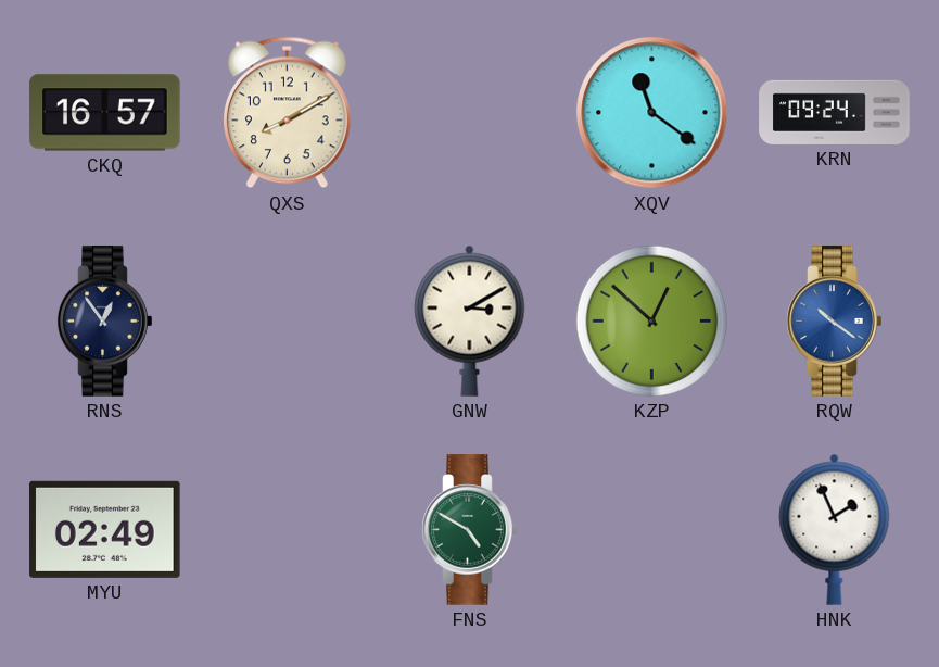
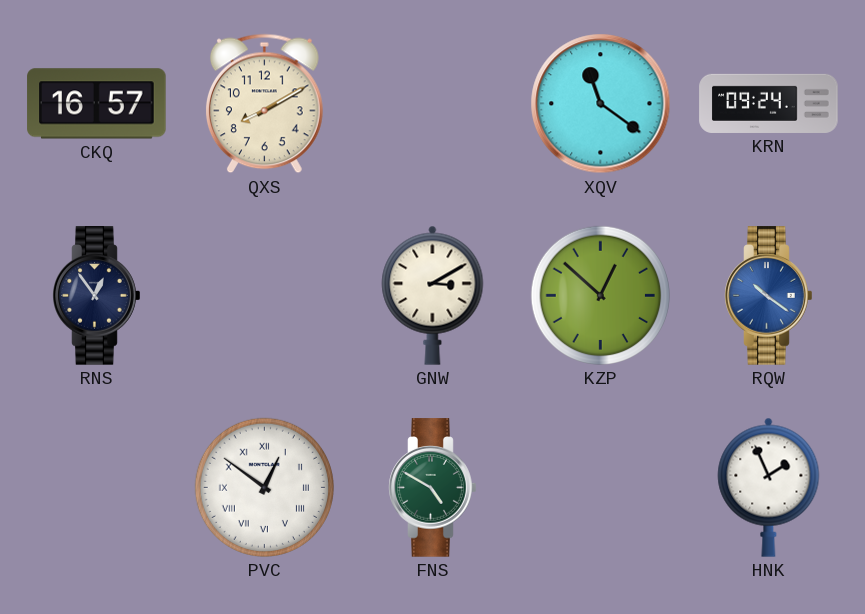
MYU: 02:49 -> none (105, 529)
PVC: none -> 12:51 (264, 487)
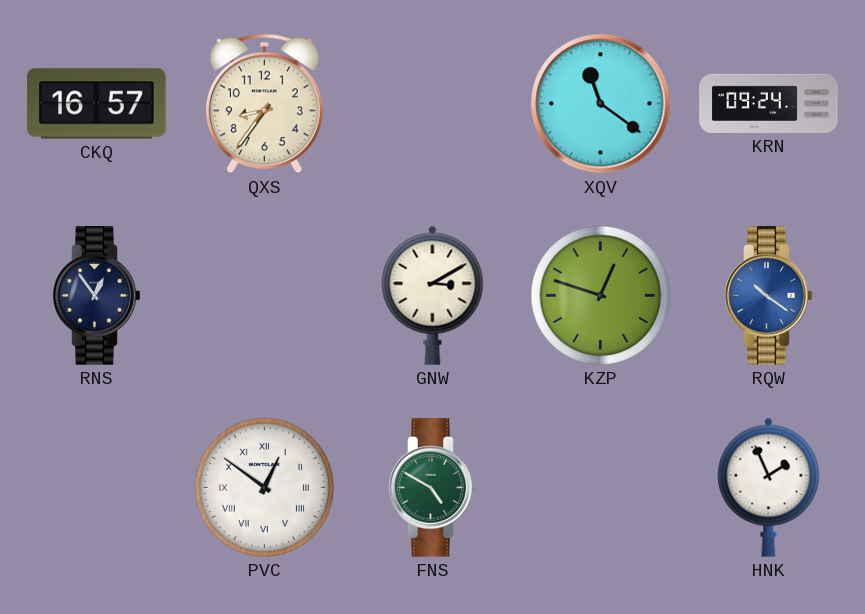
QXS: 8:10 -> 8:36 (264, 104)
KZP: 12:52 -> 12:48 (600, 295)
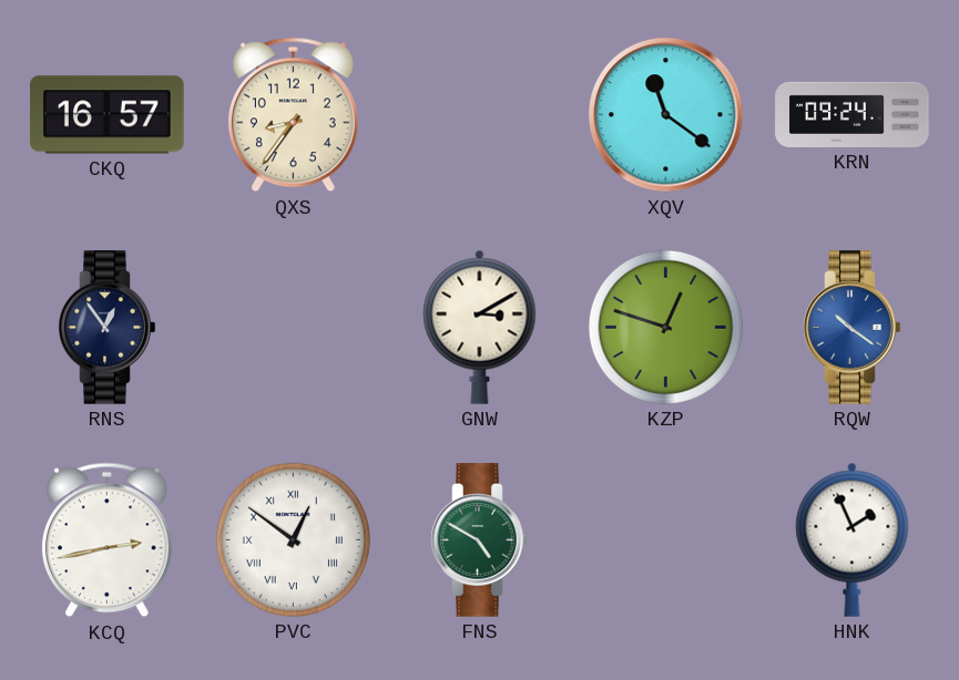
KCQ: none -> 2:43 (106, 540)
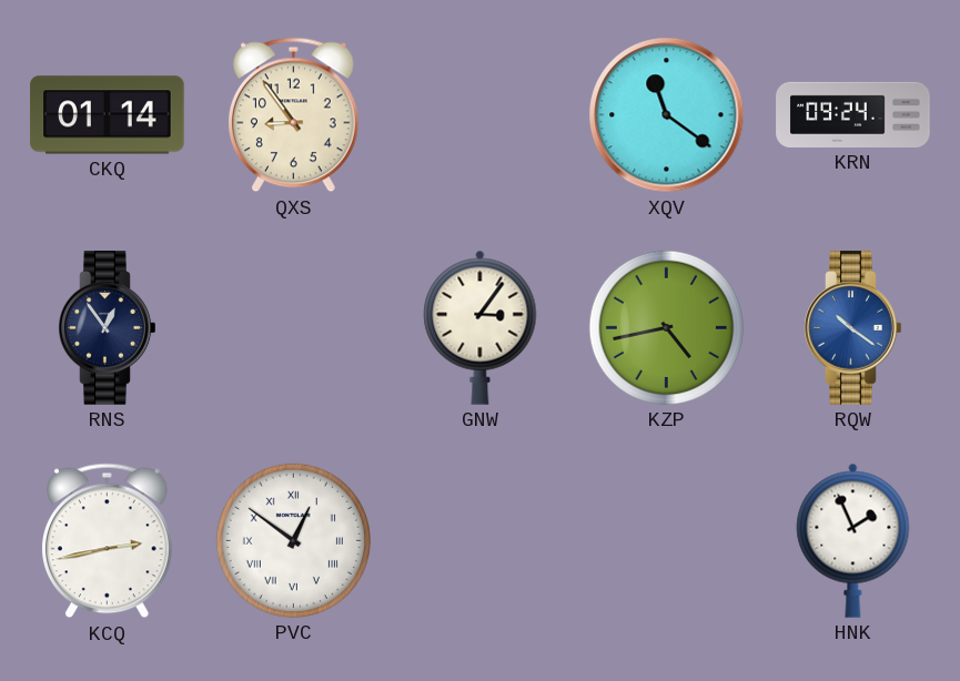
CKQ: 16:57 -> 01:14 (108, 115)
QXS: 8:36 -> 8:54 (293, 115)
GNW: 3:10 -> 3:06 (481, 327)
KZP: 12:48 -> 4:43 (666, 327)
FNS: 4:50 -> none (480, 540)
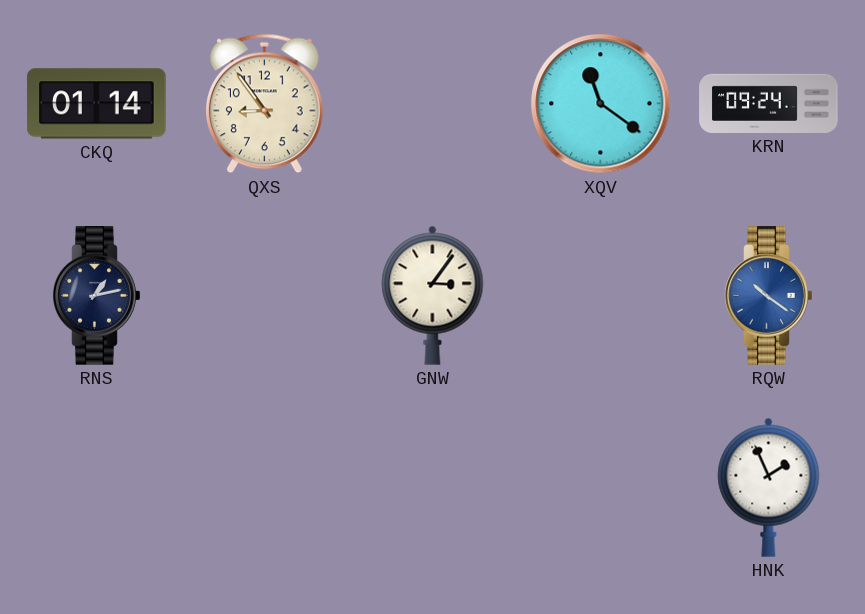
RNS: 12:54 -> 1:13 (97, 296)
KZP: 4:43 -> none (666, 327)
KCQ: 2:43 -> none (107, 541)
PVC: 12:51 -> none (293, 540)
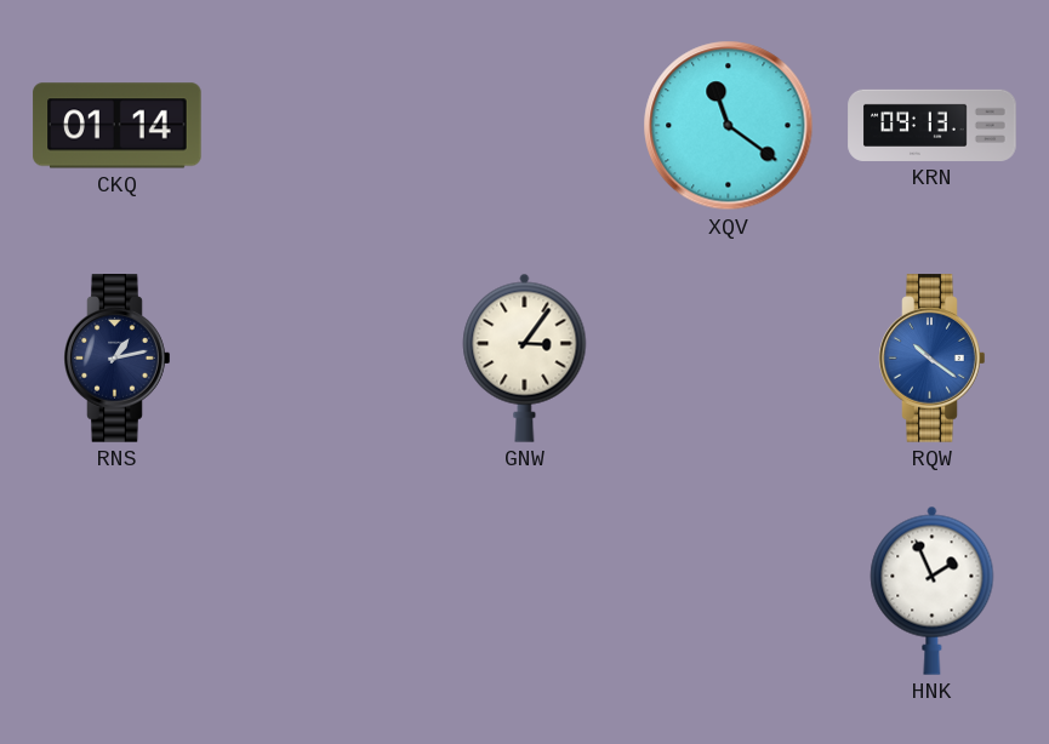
QXS: 8:54 -> none (264, 104)
KRN: 09:24 -> 09:13 (933, 125)
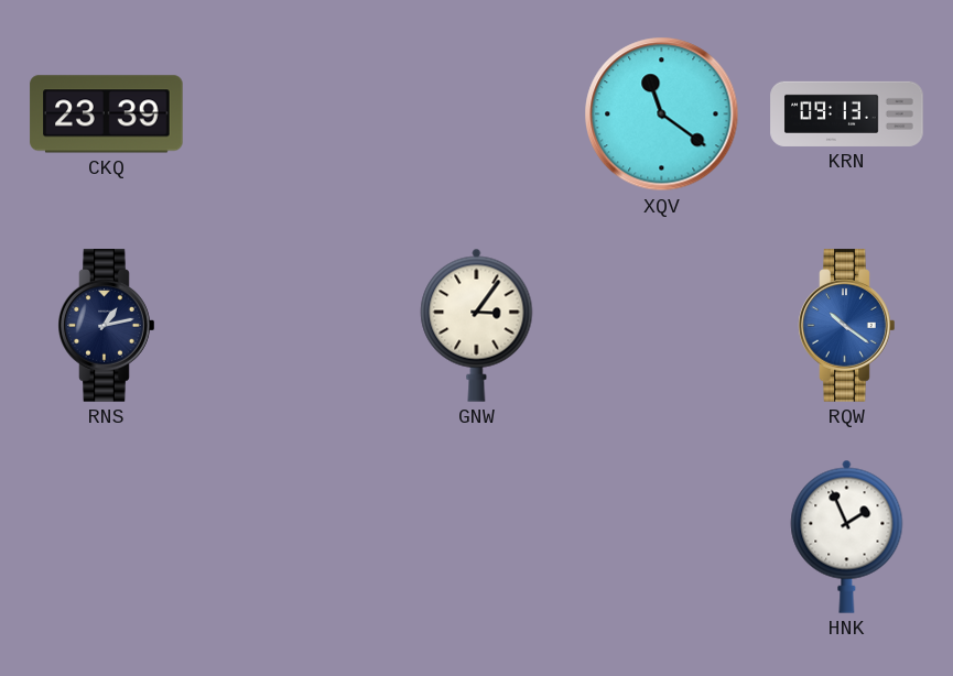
CKQ: 01:14 -> 23:39 (107, 115)
